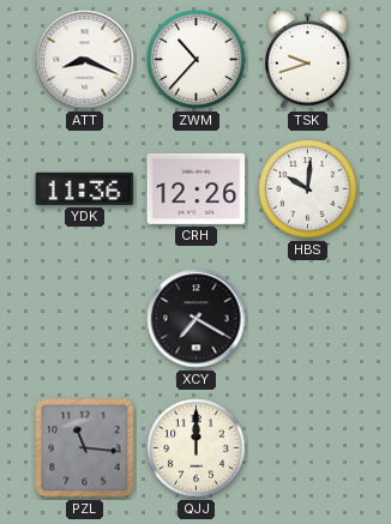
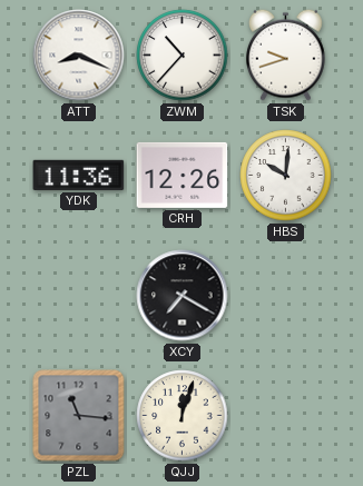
QJJ: 12:00 -> 12:03 (183, 416)
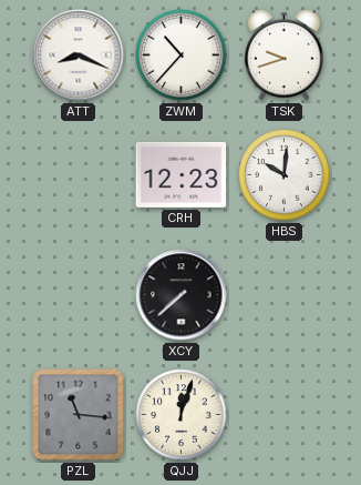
YDK: 11:36 -> none (79, 175)
CRH: 12:26 -> 12:23 (182, 174)
XCY: 7:20 -> 7:38 (182, 295)
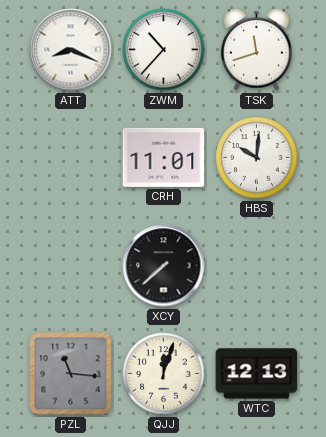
TSK: 9:42 -> 11:42 (257, 49)
CRH: 12:23 -> 11:01 (164, 157)
WTC: none -> 12:13 (257, 374)
